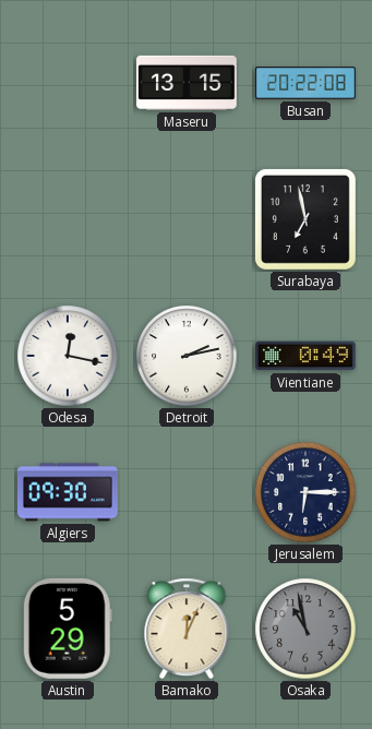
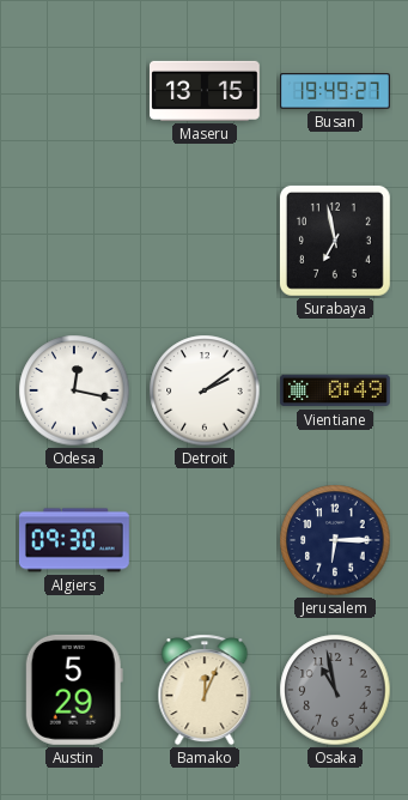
Busan: 20:22 -> 19:49 (336, 91)
Detroit: 2:13 -> 2:09 (205, 390)
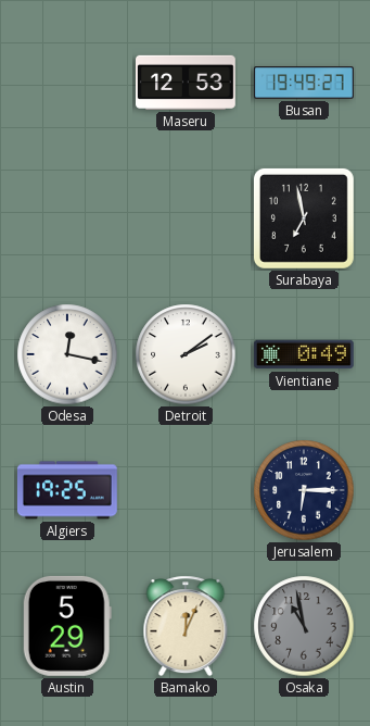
Maseru: 13:15 -> 12:53 (187, 83)
Algiers: 09:30 -> 19:25 (67, 490)
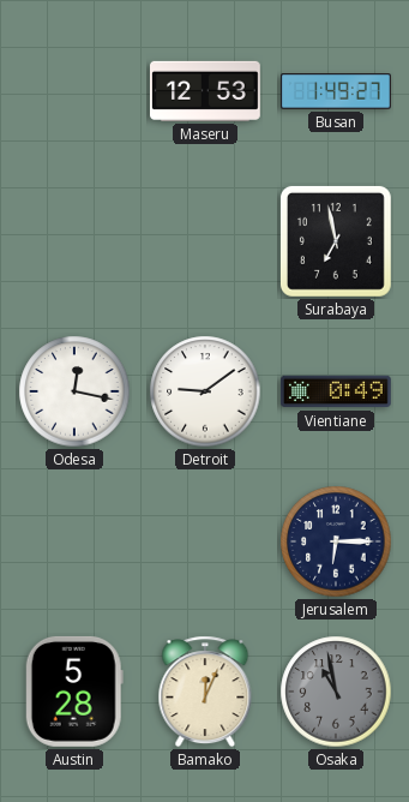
Busan: 19:49 -> 1:49 (337, 91)
Detroit: 2:09 -> 9:09 (205, 391)
Algiers: 19:25 -> none (67, 490)
Austin: 5:29 -> 5:28 (74, 692)
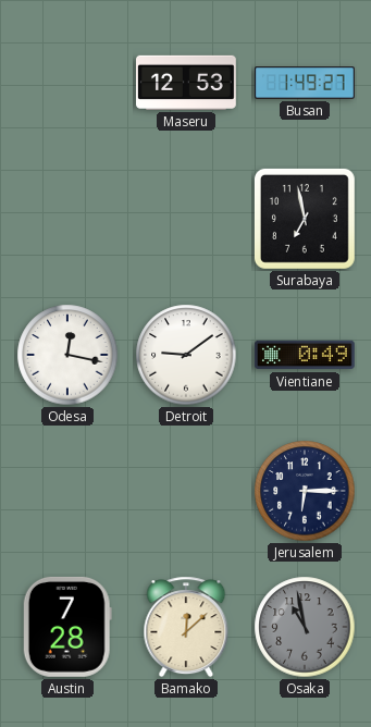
Austin: 5:28 -> 7:28 (67, 627)
Bamako: 12:04 -> 12:08 (186, 627)
